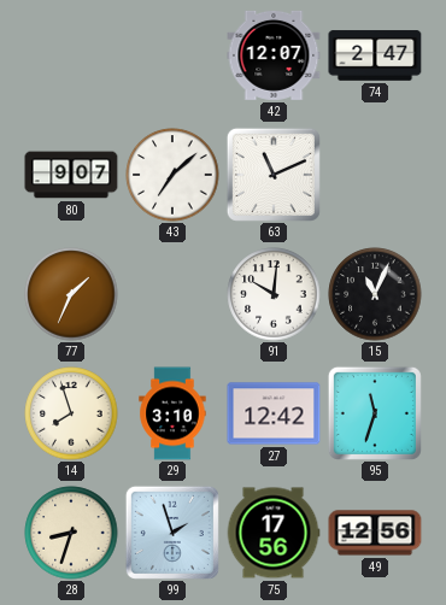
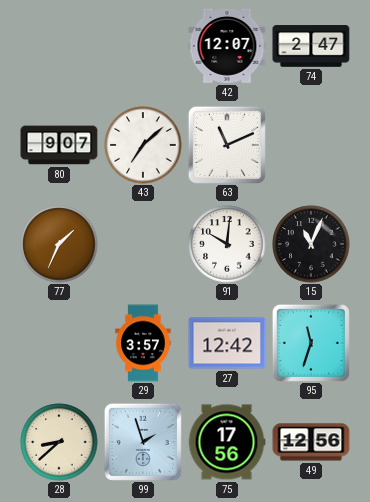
14: 7:57 -> none (71, 413)
29: 3:10 -> 3:57 (143, 343)
28: 8:33 -> 8:38 (59, 442)
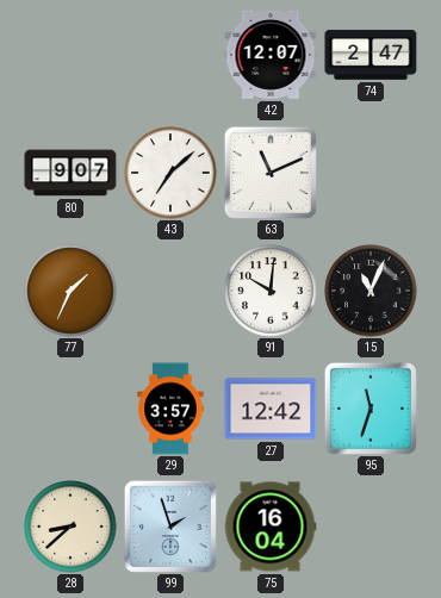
75: 17:56 -> 16:04 (271, 527)
49: 12:56 -> none (311, 442)
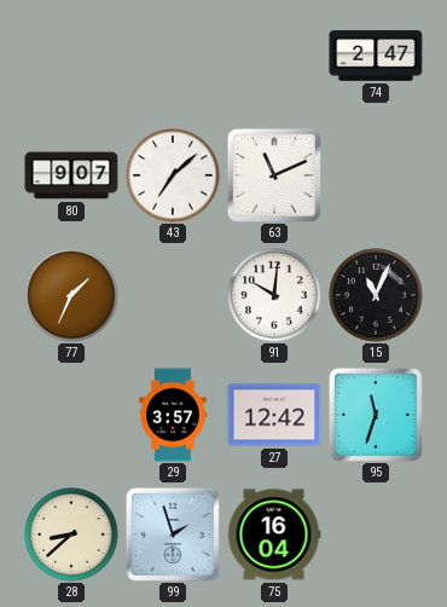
42: 12:07 -> none (271, 55)
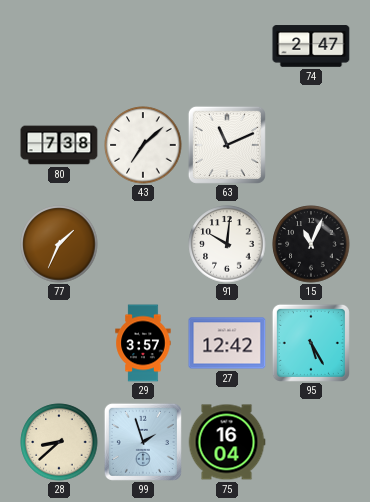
80: 9:07 -> 7:38 (59, 145)
95: 11:33 -> 5:25 (311, 343)
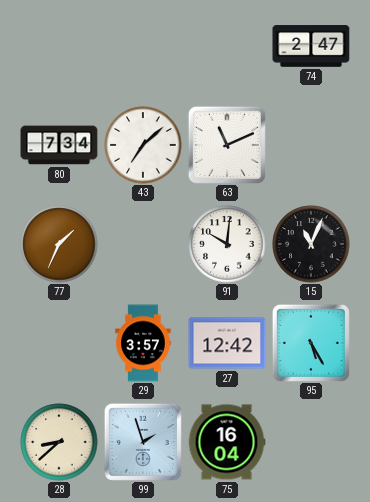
80: 7:38 -> 7:34 (59, 145)
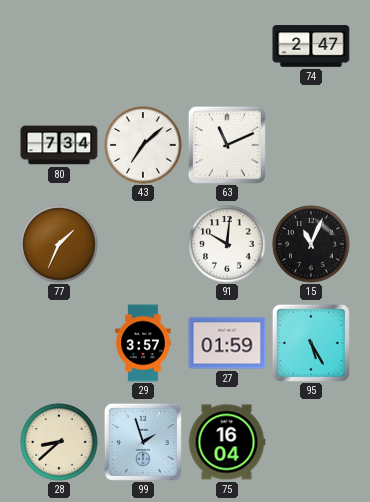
27: 12:42 -> 01:59 (227, 343)
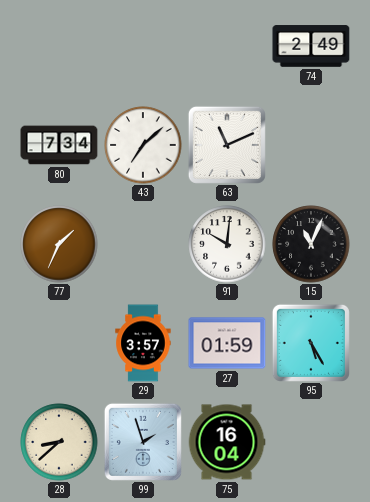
74: 2:47 -> 2:49 (311, 46)
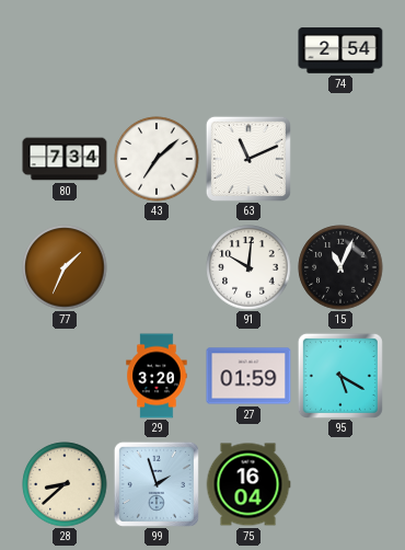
74: 2:49 -> 2:54 (340, 50)
29: 3:57 -> 3:20 (157, 376)
95: 5:25 -> 5:20 (340, 376)
